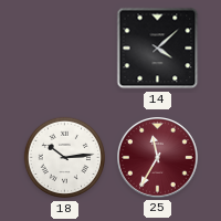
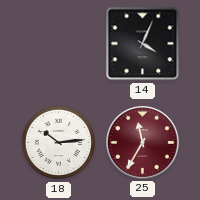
14: 4:08 -> 4:04 (143, 44)
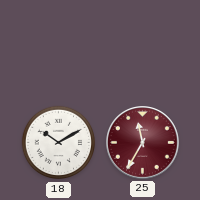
14: 4:04 -> none (143, 44)
18: 10:14 -> 10:10 (59, 143)
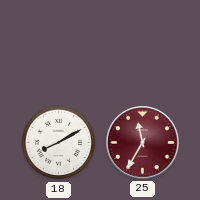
18: 10:10 -> 8:10 (59, 143)
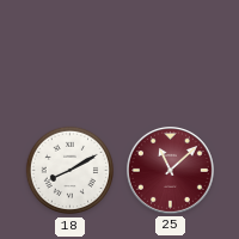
25: 11:35 -> 11:08 (171, 171)
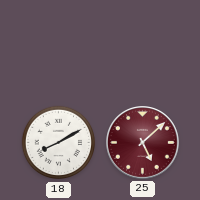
25: 11:08 -> 5:08 (143, 143)
